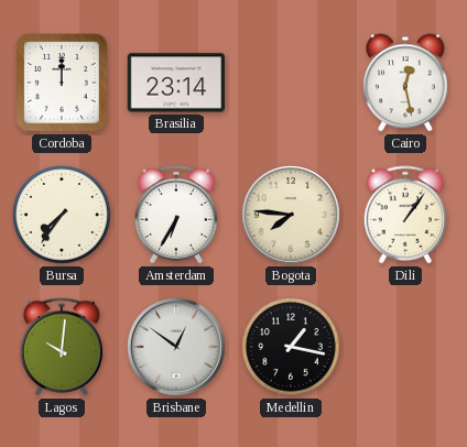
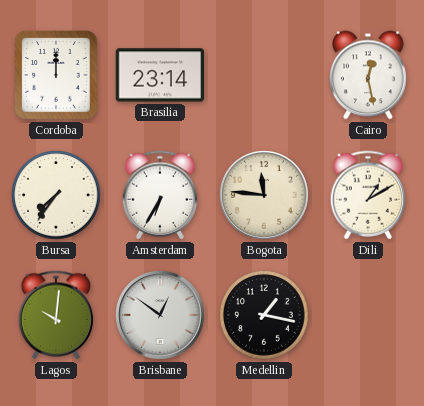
Bogota: 7:46 -> 11:46 (265, 196)
Dili: 1:06 -> 1:10 (368, 195)
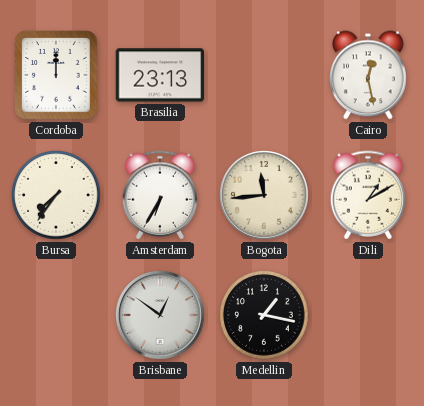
Brasilia: 23:14 -> 23:13 (160, 75)
Bogota: 11:46 -> 11:44 (265, 196)
Lagos: 10:01 -> none (56, 315)
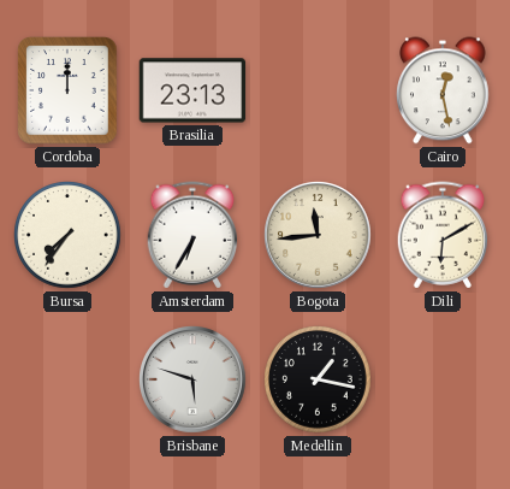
Dili: 1:10 -> 6:10 (443, 235)
Brisbane: 12:51 -> 5:48 (194, 381)
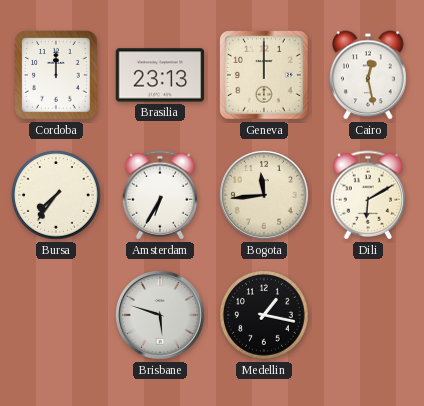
Geneva: none -> 12:00 (264, 75)
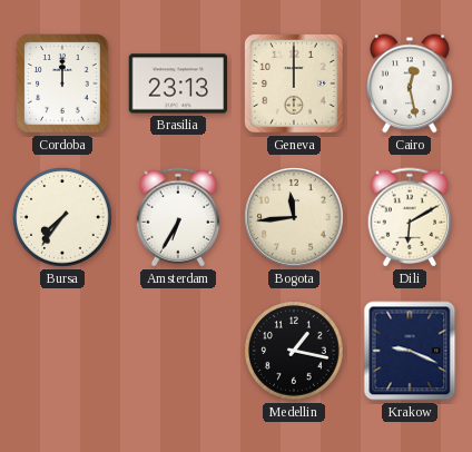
Brisbane: 5:48 -> none (161, 316)
Krakow: none -> 9:19 (410, 351)
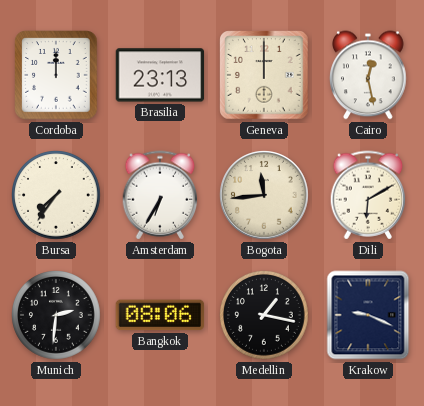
Munich: none -> 2:31 (57, 316)
Bangkok: none -> 08:06 (160, 315)
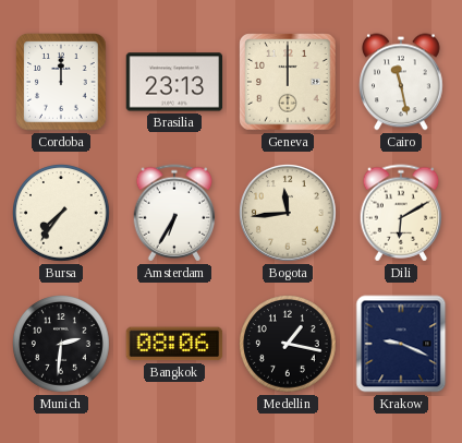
Cairo: 12:28 -> 11:28 (402, 82)
